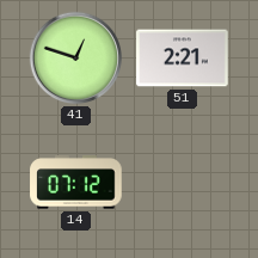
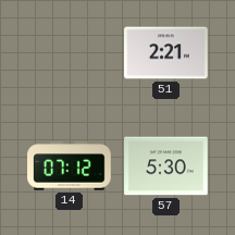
41: 12:48 -> none (76, 59)
57: none -> 5:30 (166, 166)
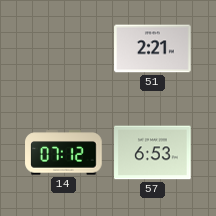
57: 5:30 -> 6:53 (153, 153)
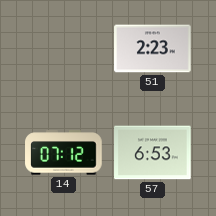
51: 2:21 -> 2:23 (153, 49)
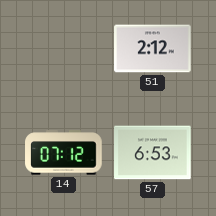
51: 2:23 -> 2:12 (153, 49)
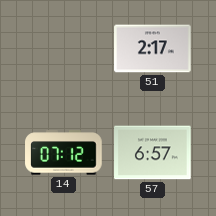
51: 2:12 -> 2:17 (153, 49)
57: 6:53 -> 6:57 (153, 153)
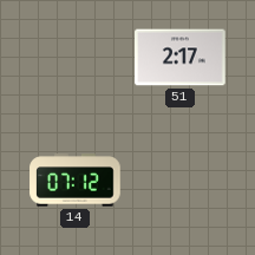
57: 6:57 -> none (153, 153)
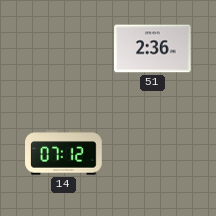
51: 2:17 -> 2:36 (153, 49)
